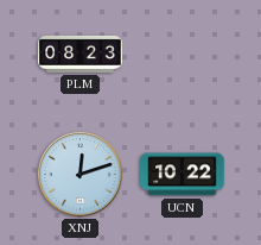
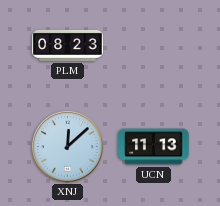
XNJ: 12:12 -> 12:08 (68, 147)
UCN: 10:22 -> 11:13 (154, 147)
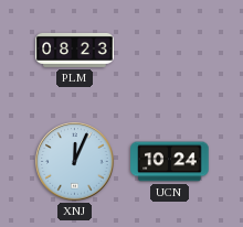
XNJ: 12:08 -> 12:04 (75, 162)
UCN: 11:13 -> 10:24 (170, 162)
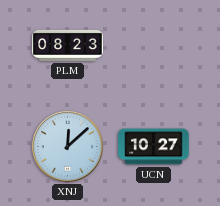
XNJ: 12:04 -> 12:08 (68, 147)
UCN: 10:24 -> 10:27 (154, 147)
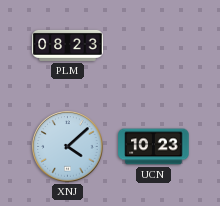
XNJ: 12:08 -> 4:08 (68, 147)
UCN: 10:27 -> 10:23 (154, 147)
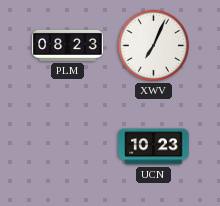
XWV: none -> 7:04 (153, 45)
XNJ: 4:08 -> none (68, 147)
